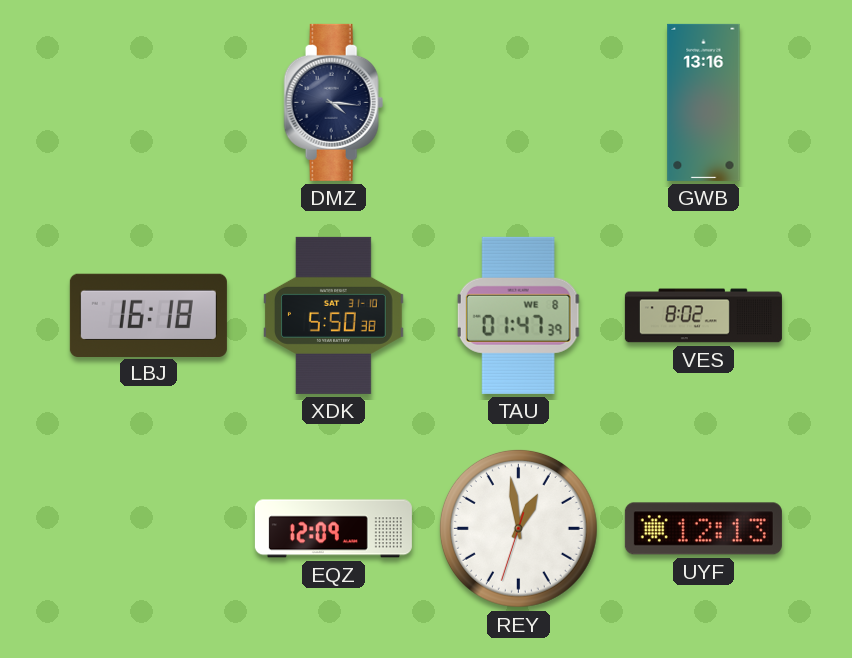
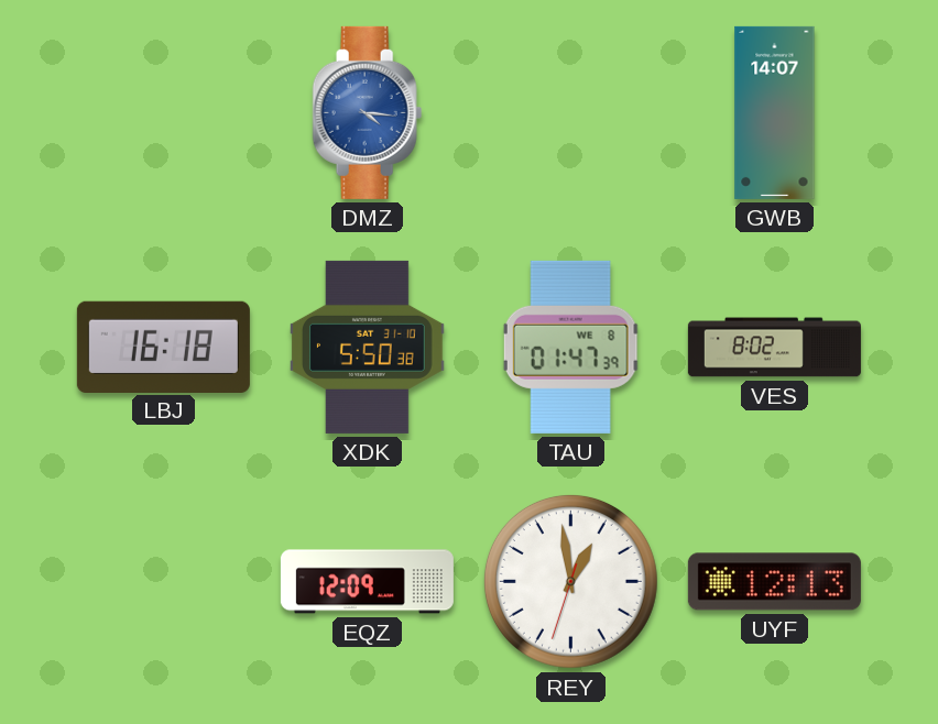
DMZ dial: navy -> blue (368, 112)
GWB: 13:16 -> 14:07 (775, 112)
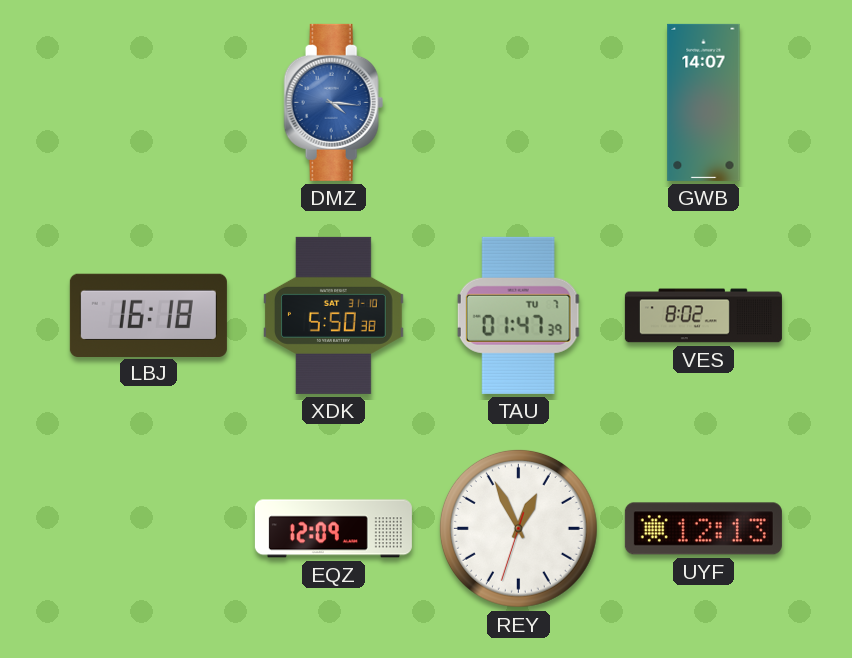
TAU date: WE 8 -> TU 7 (518, 315)
REY: 12:58 -> 12:55 (518, 528)
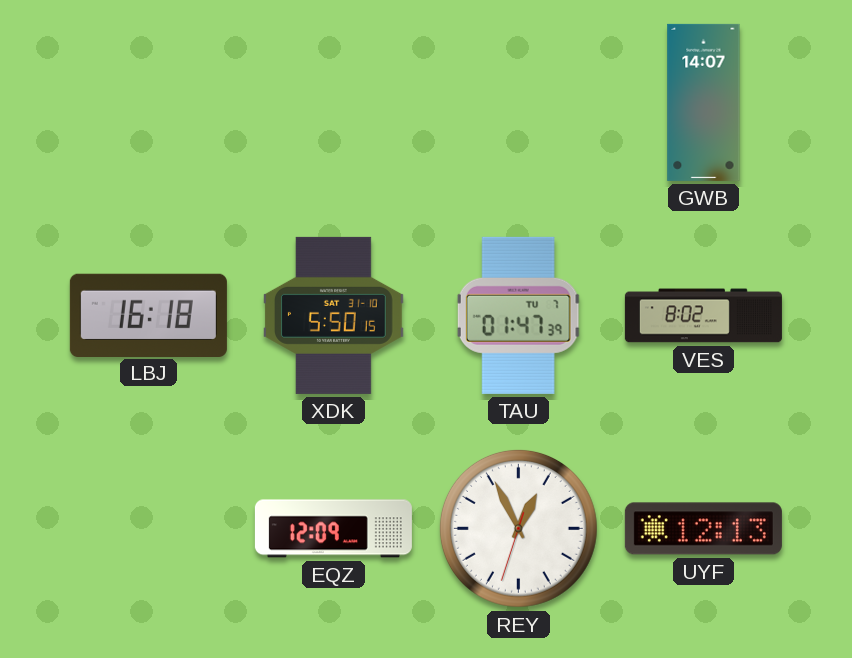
DMZ: 4:16 -> none (334, 102)
XDK: 5:50:38 -> 5:50:15 (334, 315)
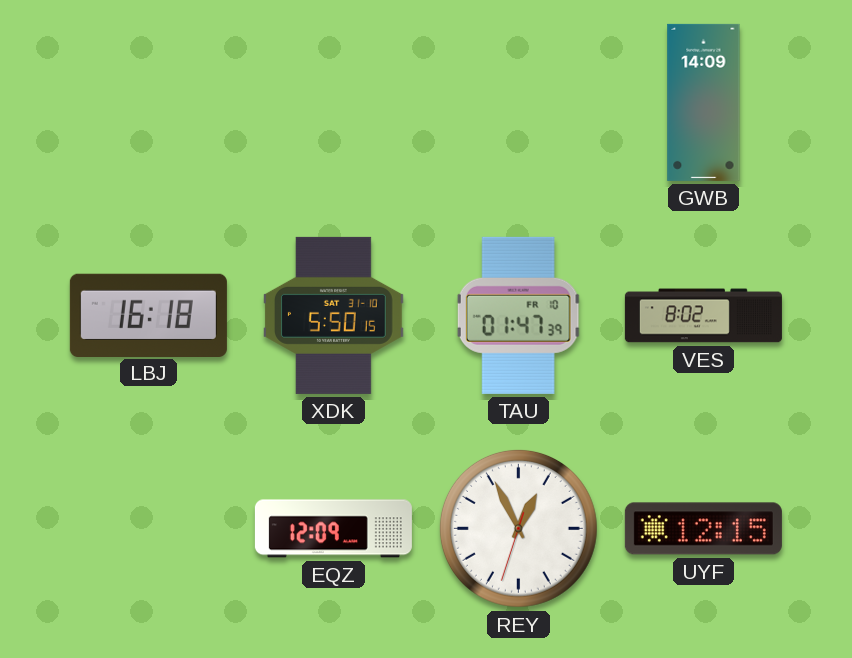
GWB: 14:07 -> 14:09 (704, 102)
TAU date: TU 7 -> FR 10 (518, 315)
UYF: 12:13 -> 12:15 (703, 529)
